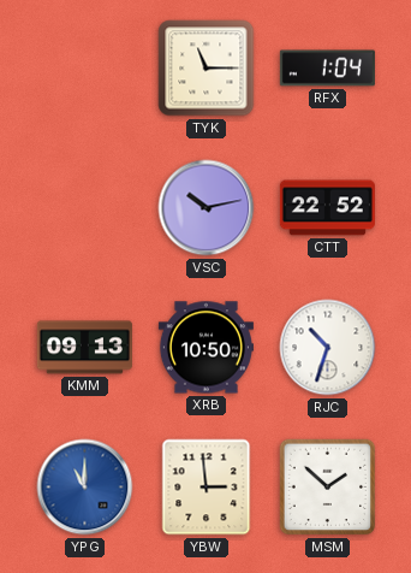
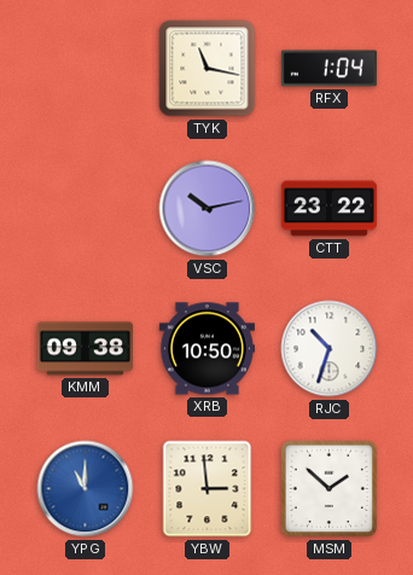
TYK: 11:15 -> 11:17 (208, 69)
CTT: 22:52 -> 23:22 (328, 209)
KMM: 09:13 -> 09:38 (85, 349)
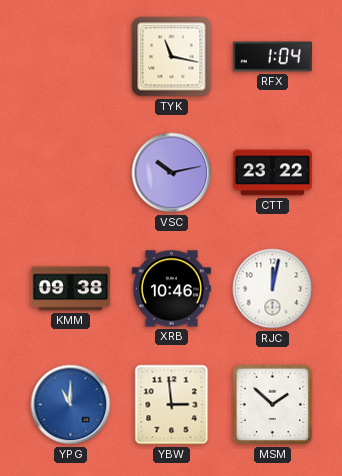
XRB: 10:50 -> 10:46 (171, 289)
RJC: 10:33 -> 12:02 (273, 289)
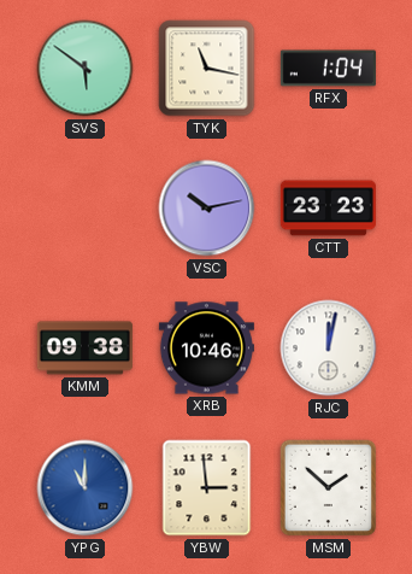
SVS: none -> 5:51 (86, 69)
CTT: 23:22 -> 23:23 (328, 209)
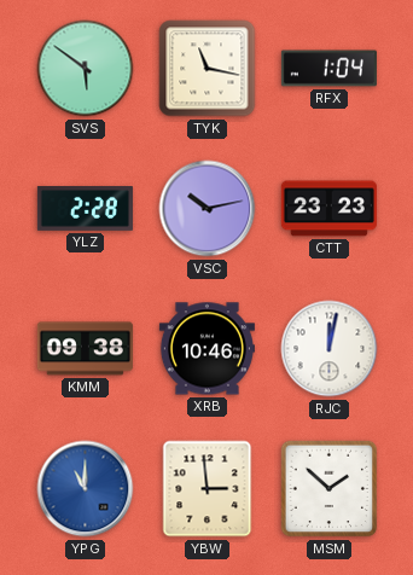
YLZ: none -> 2:28 (85, 209)
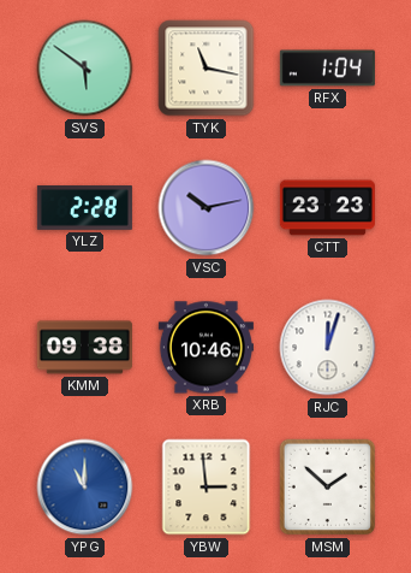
RJC: 12:02 -> 12:03 (328, 348)
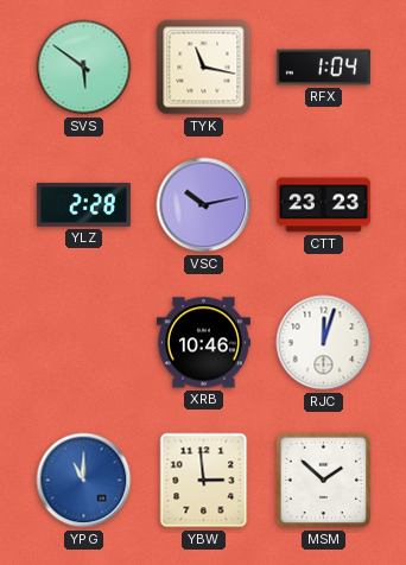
KMM: 09:38 -> none (84, 348)
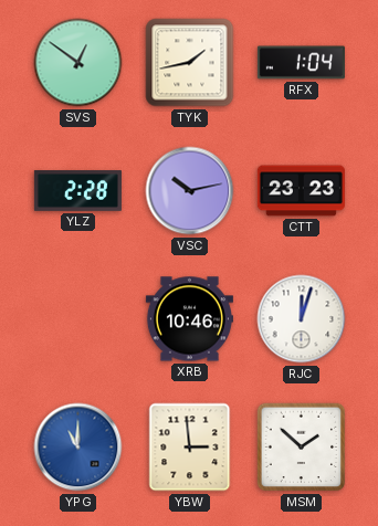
SVS: 5:51 -> 12:51 (78, 63)
TYK: 11:17 -> 1:43 (190, 63)
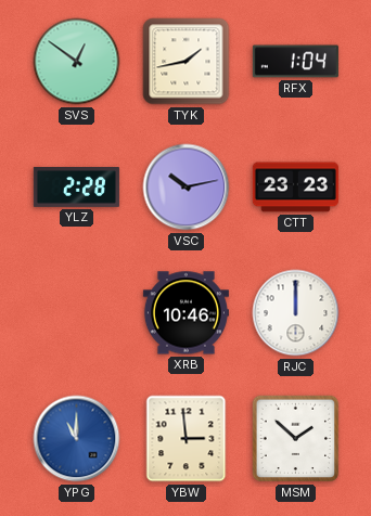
RJC: 12:03 -> 12:00 (296, 313)
